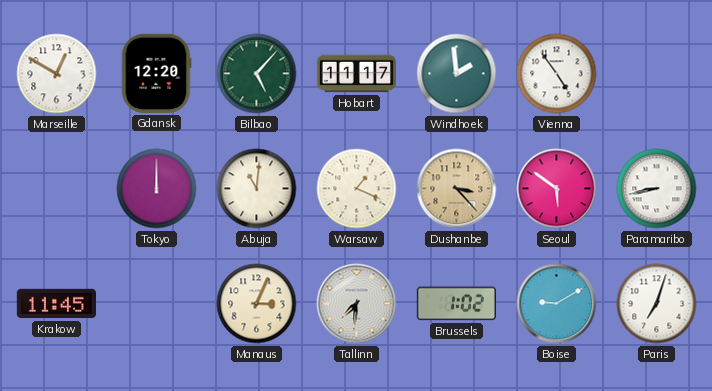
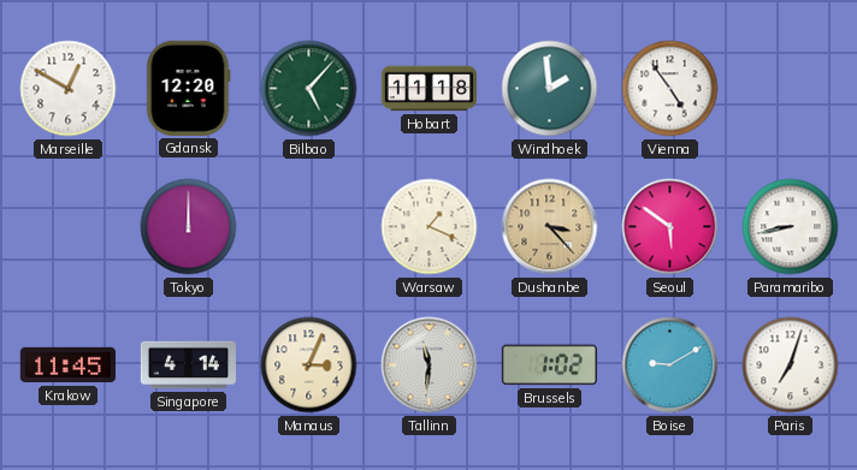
Hobart: 11:17 -> 11:18 (428, 89)
Abuja: 11:01 -> none (257, 189)
Singapore: none -> 4:14 (189, 365)
Tallinn: 7:31 -> 11:31 (430, 365)
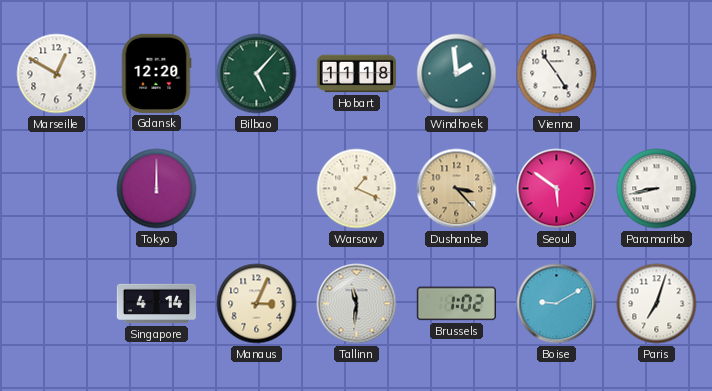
Krakow: 11:45 -> none (67, 365)
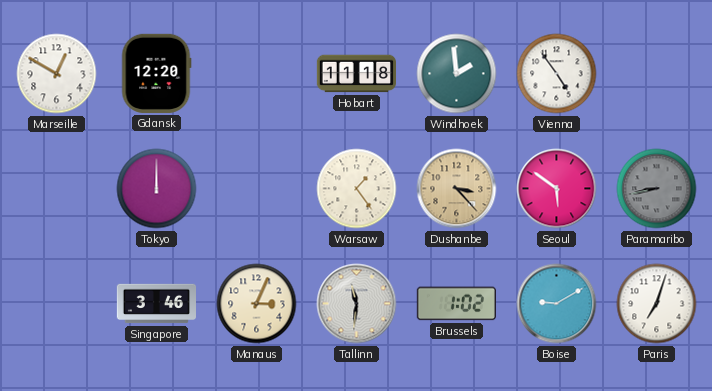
Bilbao: 5:07 -> none (257, 74)
Warsaw: 1:19 -> 1:24 (357, 189)
Paramaribo dial: white -> grey (657, 189)
Singapore: 4:14 -> 3:46 (157, 304)
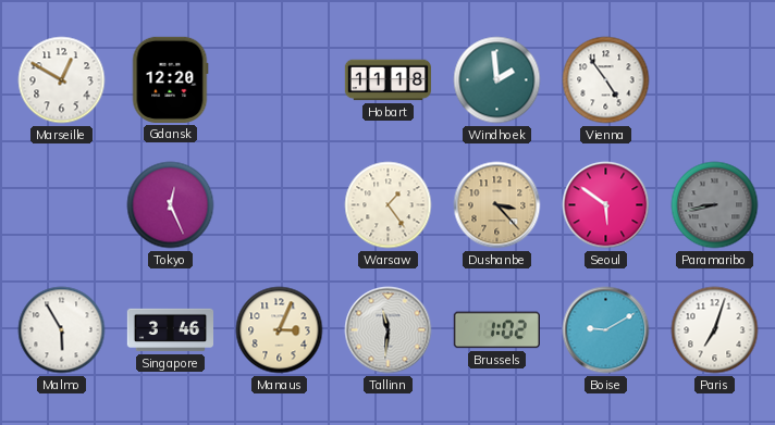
Tokyo: 12:00 -> 12:26 (171, 205)
Malmo: none -> 5:55 (62, 330)
